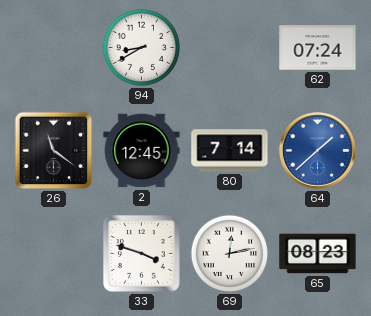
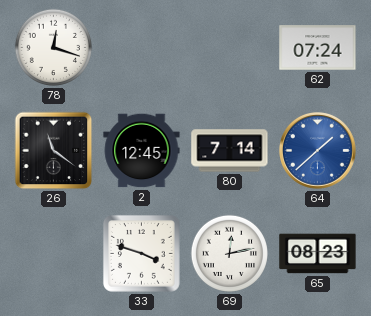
78: none -> 12:18 (53, 47)
94: 8:40 -> none (141, 47)
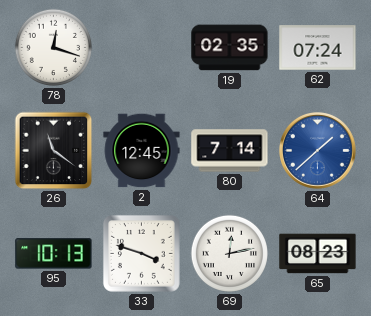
19: none -> 02:35 (230, 48)
95: none -> 10:13 (54, 254)
